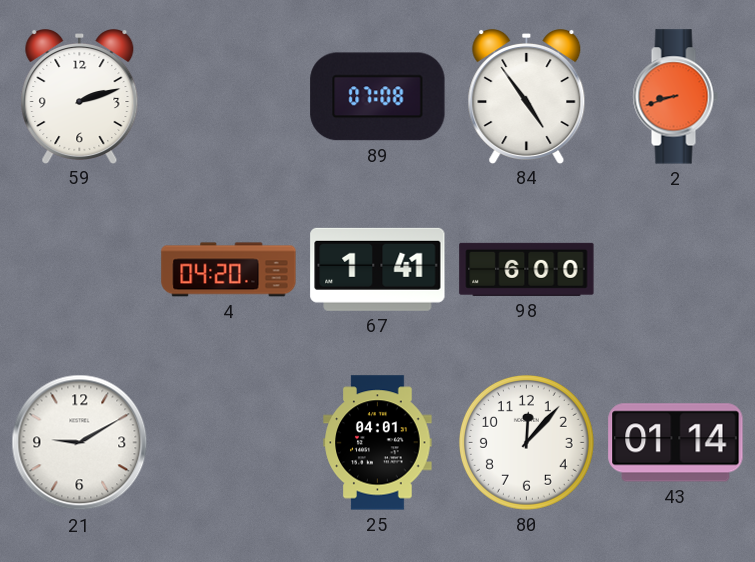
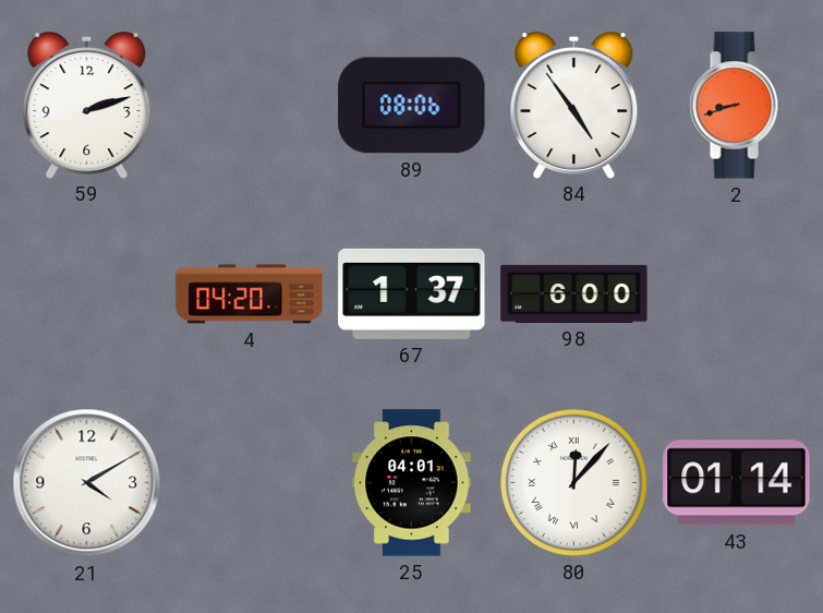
89: 07:08 -> 08:06 (412, 106)
67: 1:41 -> 1:37 (412, 293)
21: 9:10 -> 4:10 (87, 483)
80 numerals: Arabic -> Roman (573, 482)
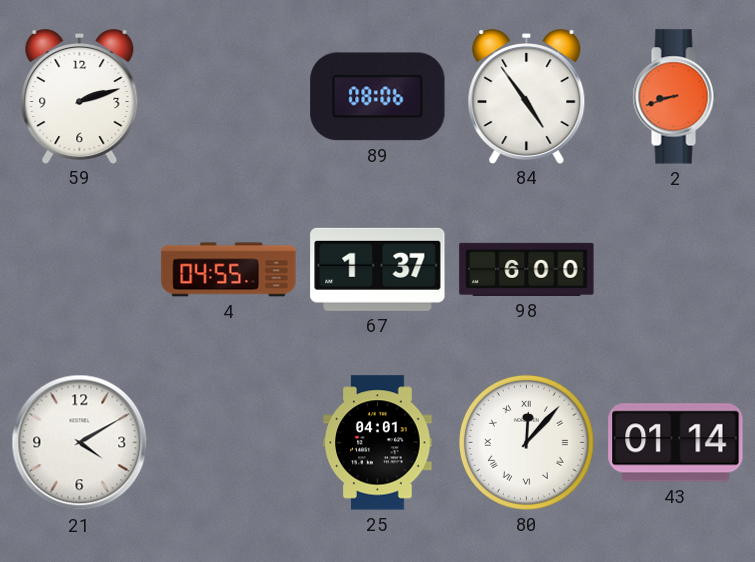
4: 04:20 -> 04:55 (229, 270)
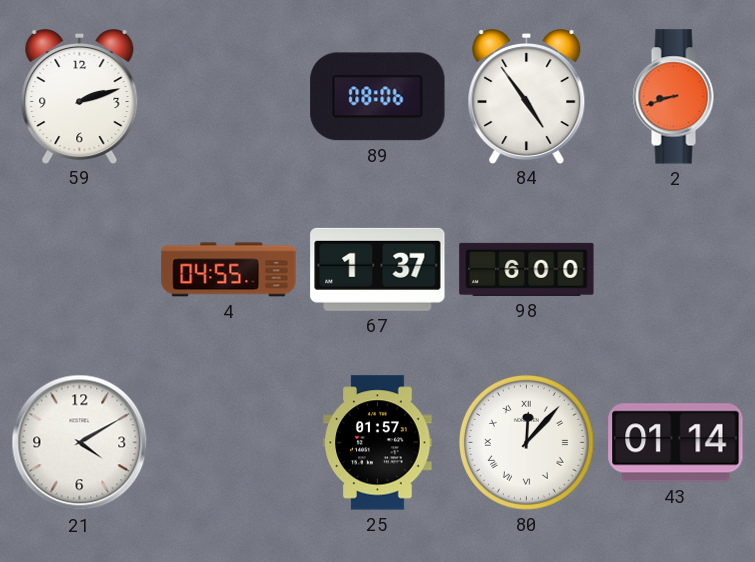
25: 04:01 -> 01:57 (378, 443)
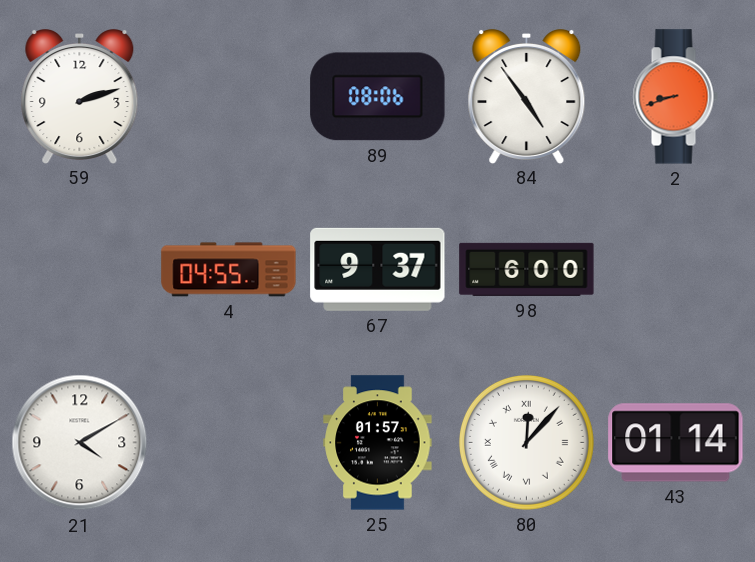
67: 1:37 -> 9:37 (378, 269)
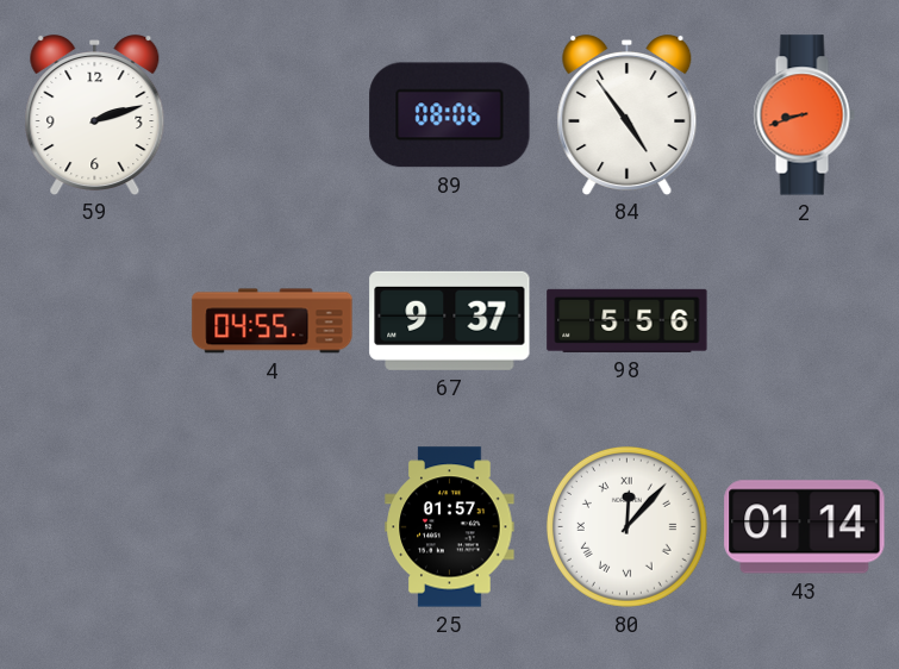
98: 6:00 -> 5:56 (628, 320)
21: 4:10 -> none (80, 443)
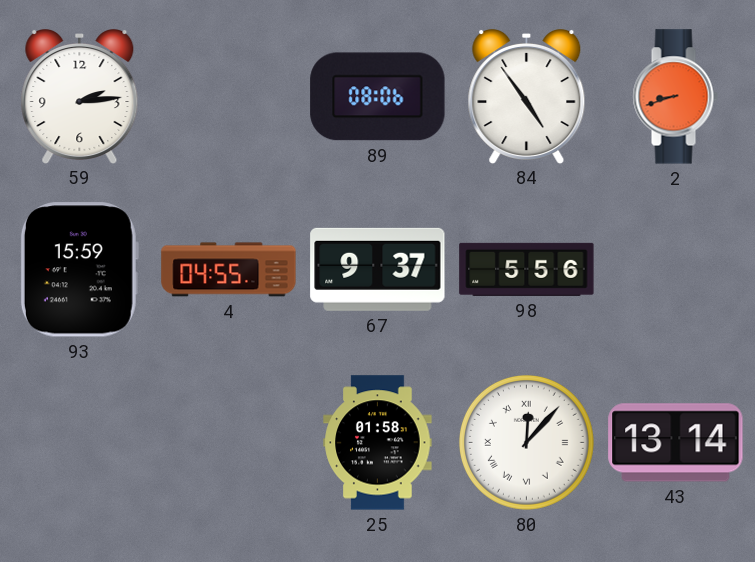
59: 2:12 -> 2:14 (80, 97)
93: none -> 15:59 (79, 270)
25: 01:57 -> 01:58 (378, 443)
43: 01:14 -> 13:14 (676, 443)
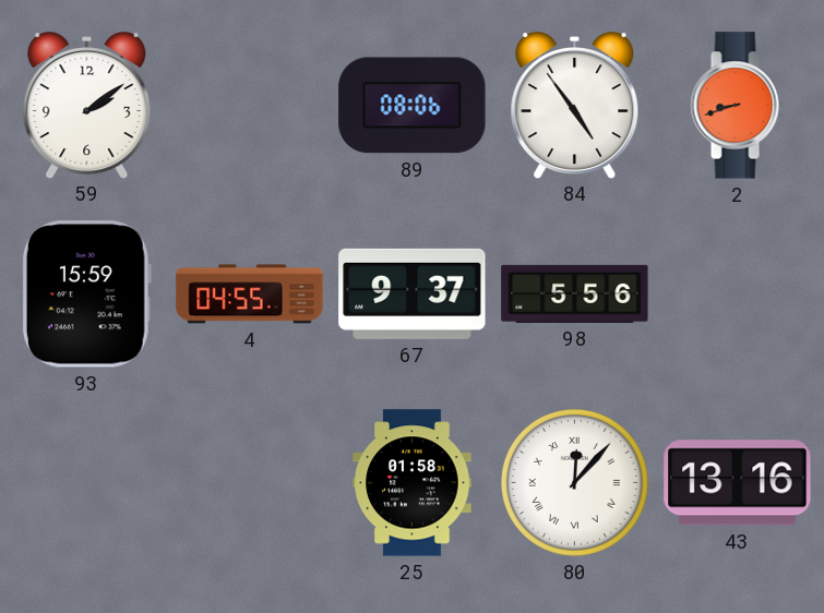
59: 2:14 -> 2:09 (87, 106)
43: 13:14 -> 13:16 (738, 483)
